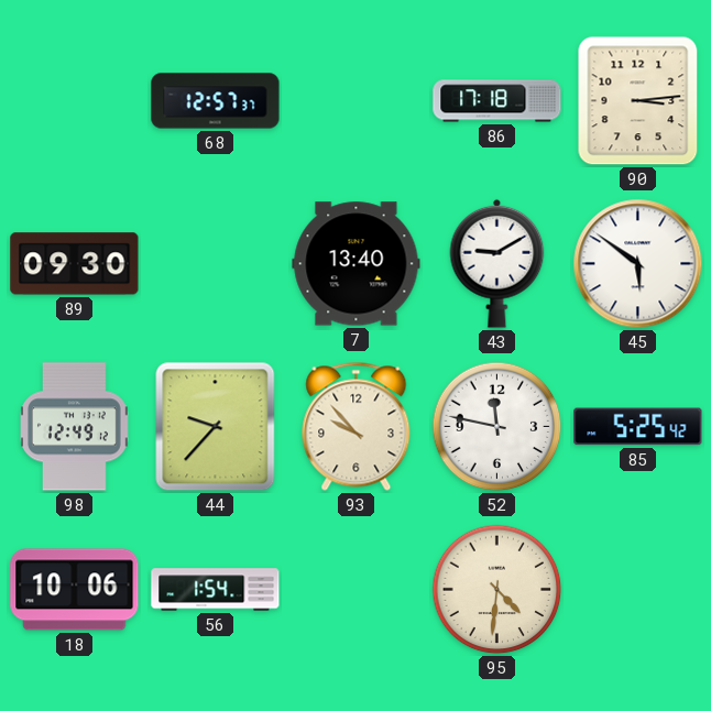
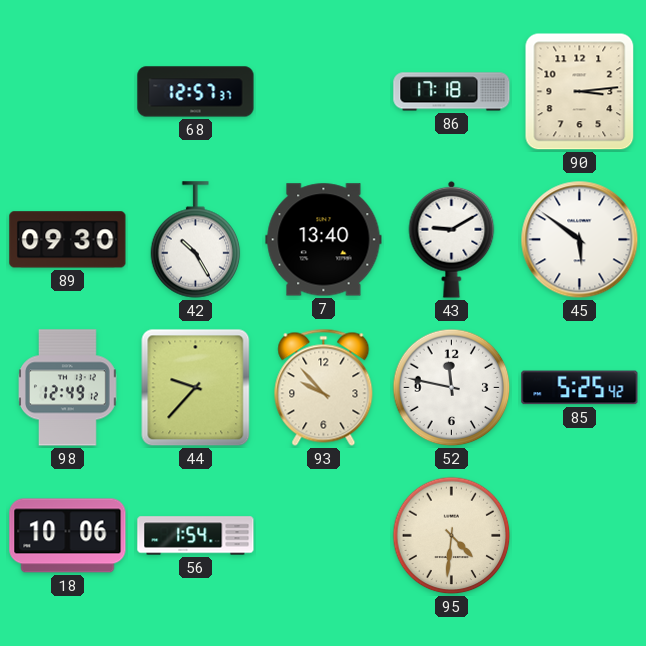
42: none -> 10:25 (196, 240)
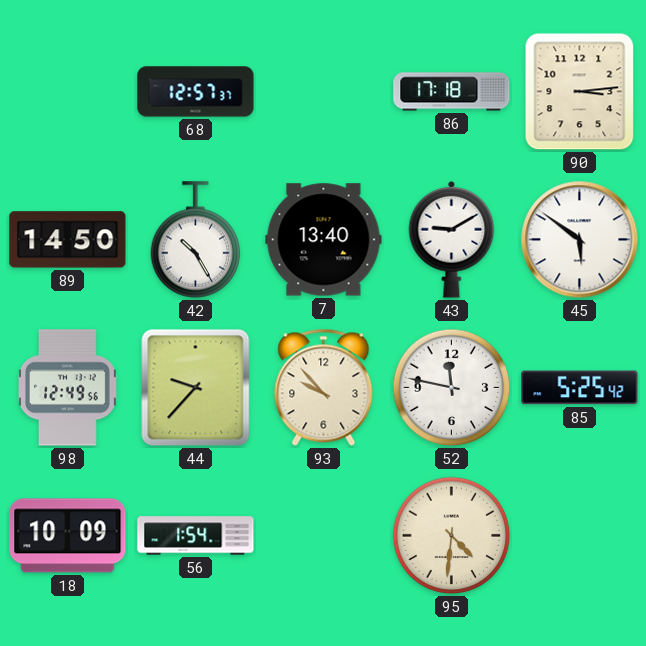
89: 09:30 -> 14:50 (68, 240)
98: 12:49:12 -> 12:49:56 (68, 388)
18: 10:06 -> 10:09 (68, 536)
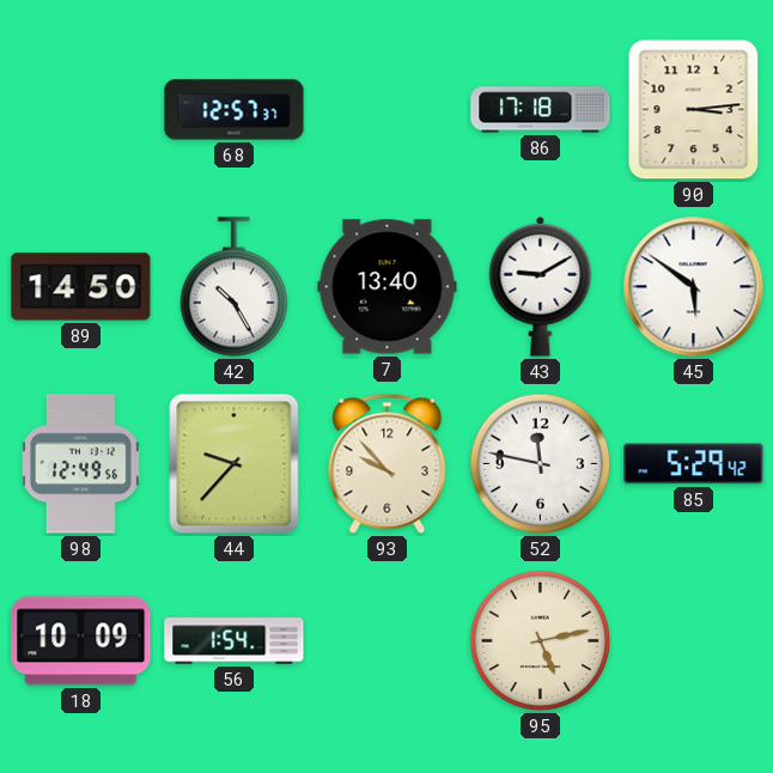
85: 5:25 -> 5:29 (694, 464)
95: 4:31 -> 5:13 (541, 641)
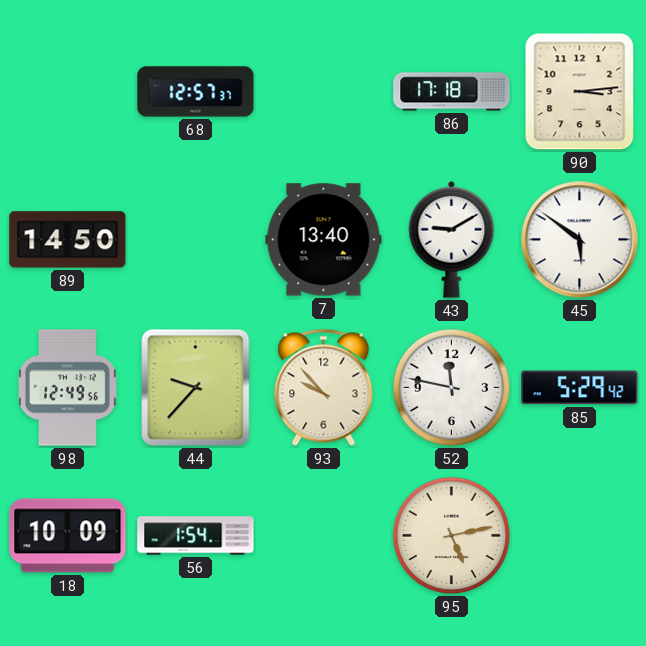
42: 10:25 -> none (235, 287)
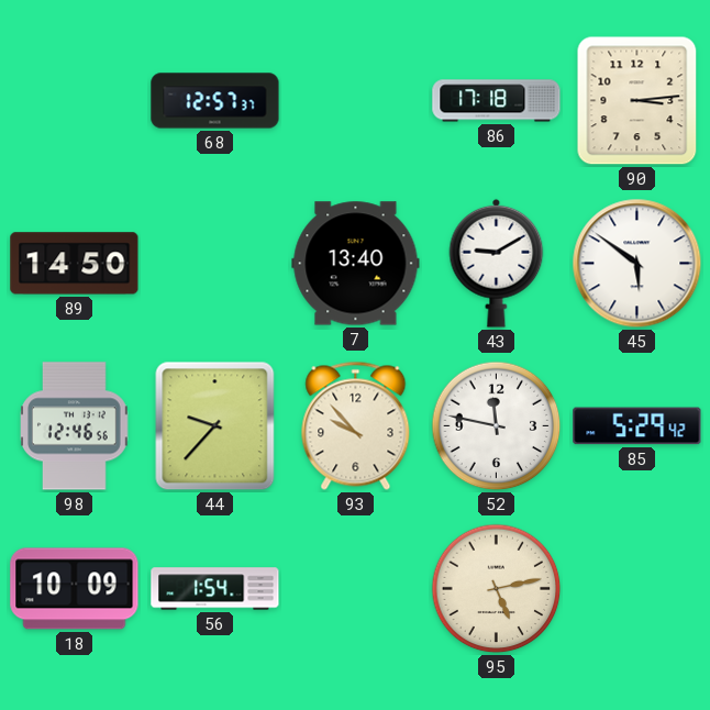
98: 12:49 -> 12:46 (75, 426)
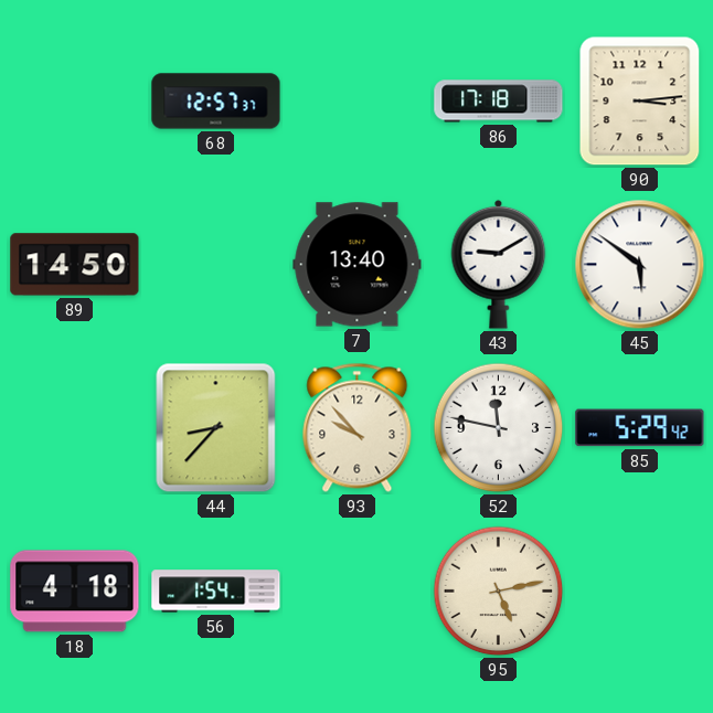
98: 12:46 -> none (75, 426)
44: 9:37 -> 8:37 (216, 428)
18: 10:09 -> 4:18 (75, 592)
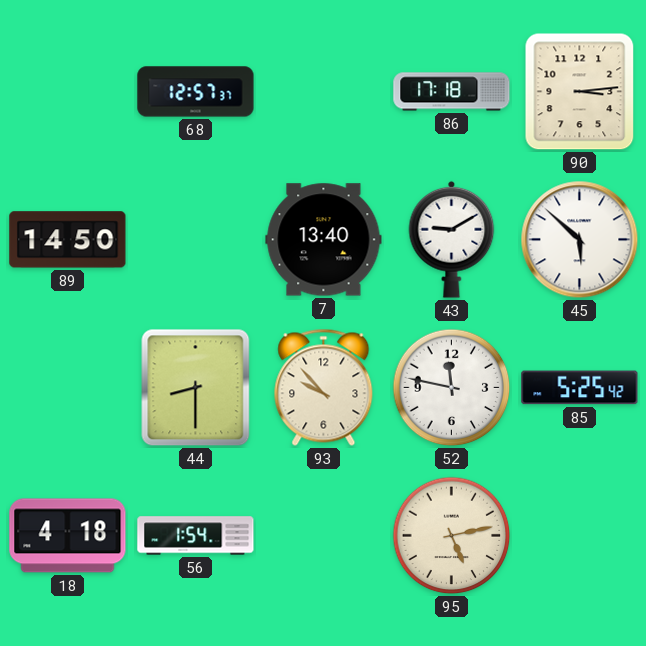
45: 5:51 -> 5:52 (580, 240)
44: 8:37 -> 8:30 (196, 388)
85: 5:29 -> 5:25 (580, 388)
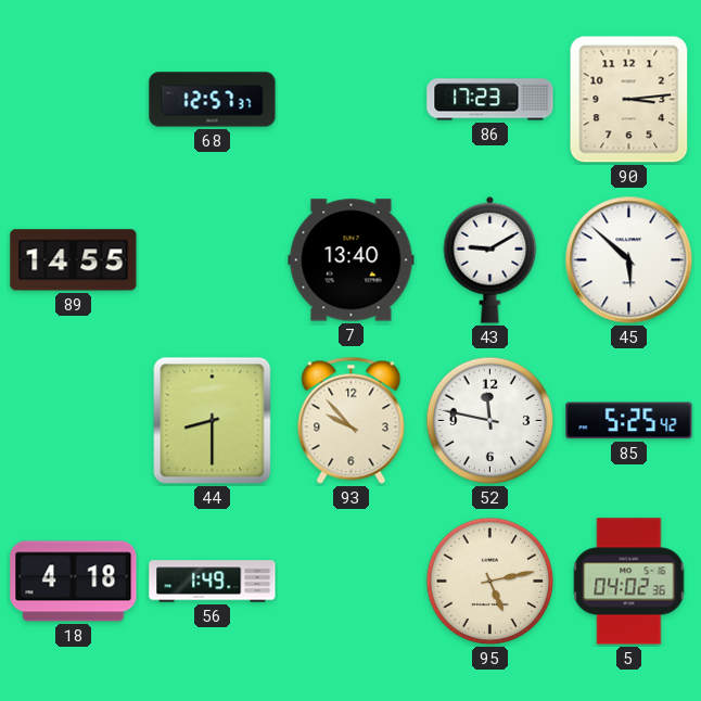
86: 17:18 -> 17:23 (490, 100)
89: 14:50 -> 14:55 (74, 260)
56: 1:54 -> 1:49 (213, 582)
5: none -> 04:02 (629, 582)
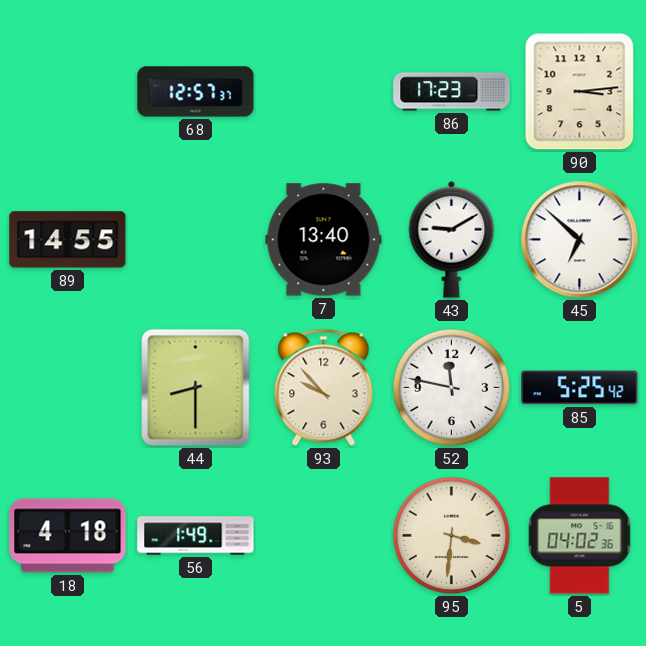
45: 5:52 -> 6:52 (580, 240)
95: 5:13 -> 3:31 (452, 536)
